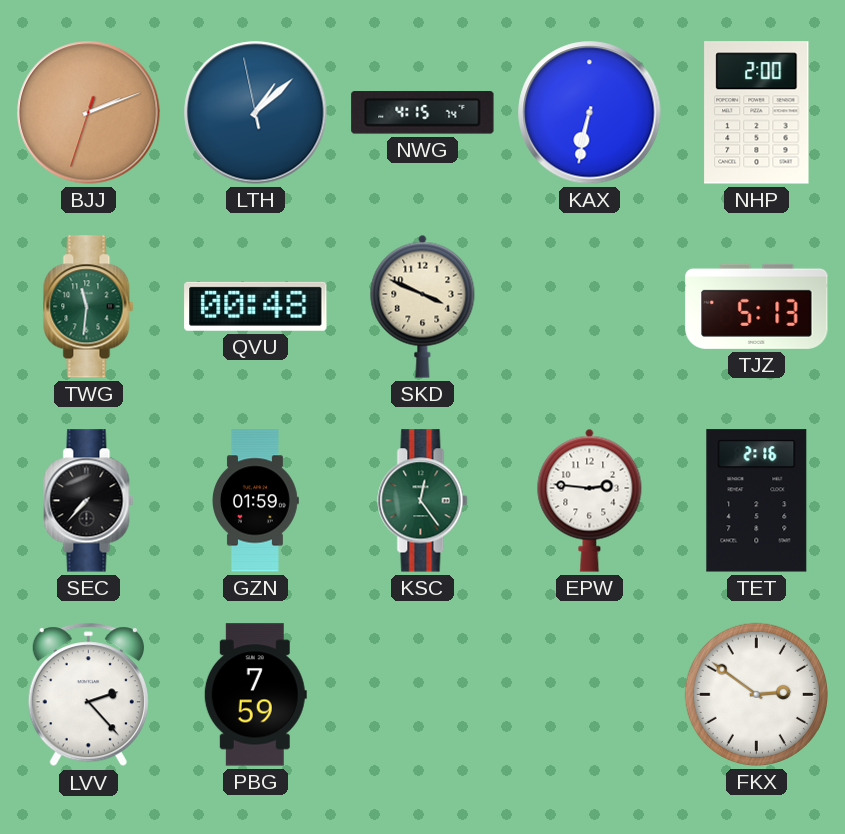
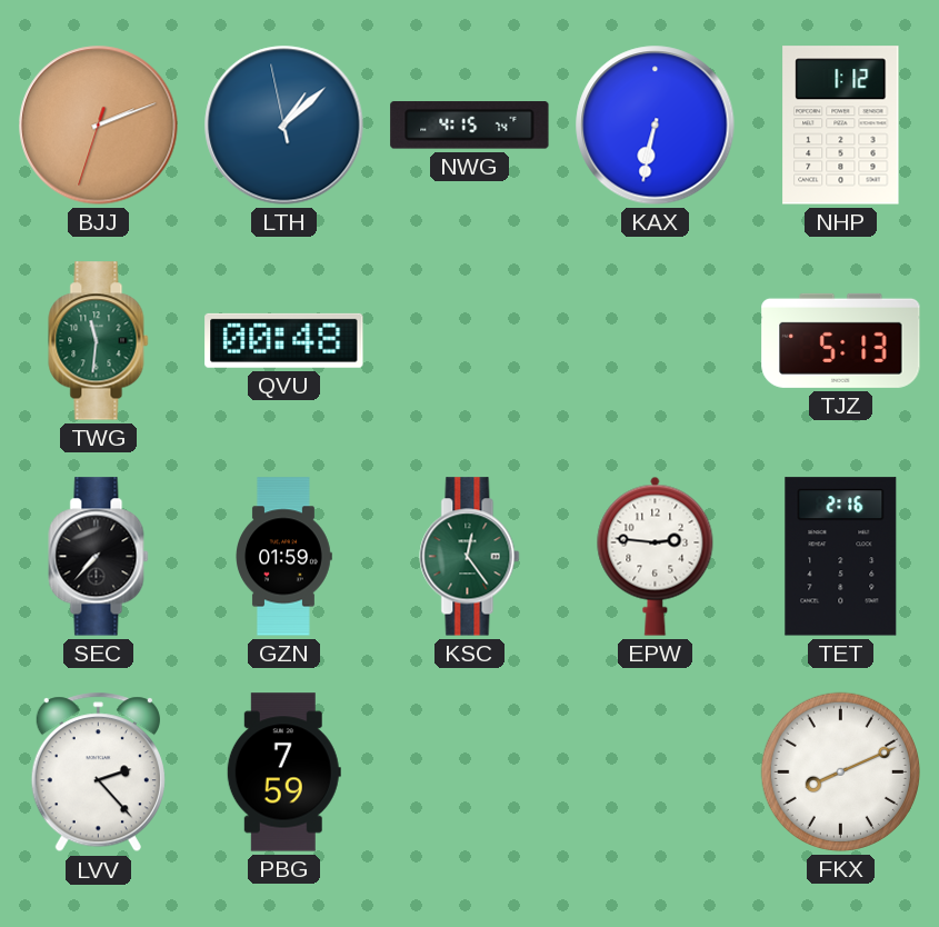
NHP: 2:00 -> 1:12 (841, 126)
SKD: 3:49 -> none (423, 306)
FKX: 2:51 -> 8:11 (840, 771)
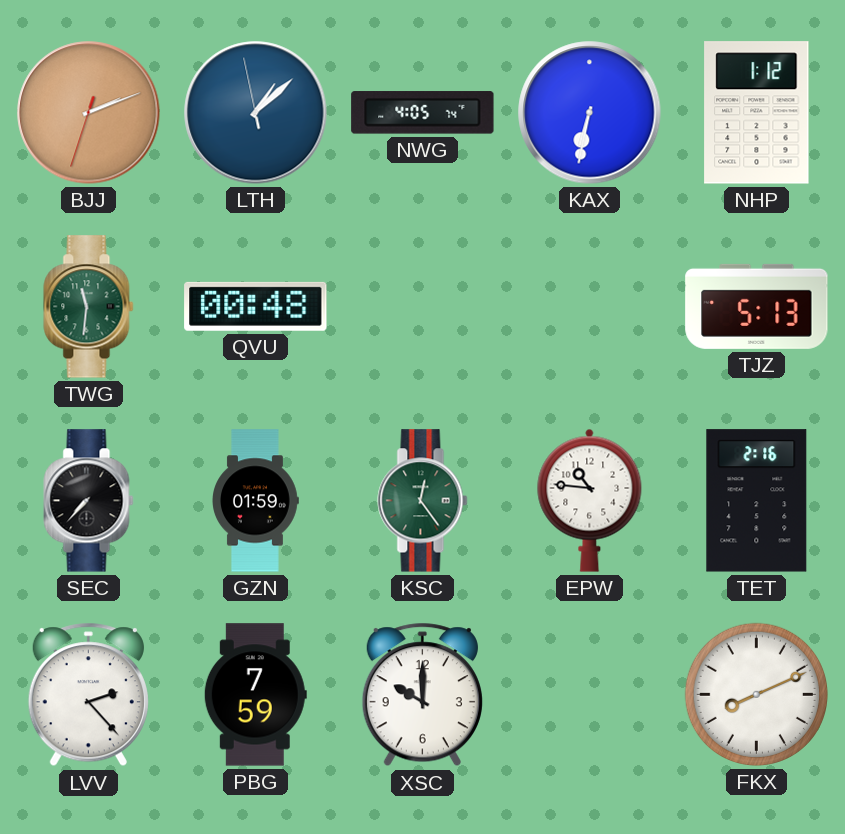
NWG: 4:15 -> 4:05 (423, 113)
EPW: 2:46 -> 10:46 (590, 500)
XSC: none -> 10:00 (422, 695)
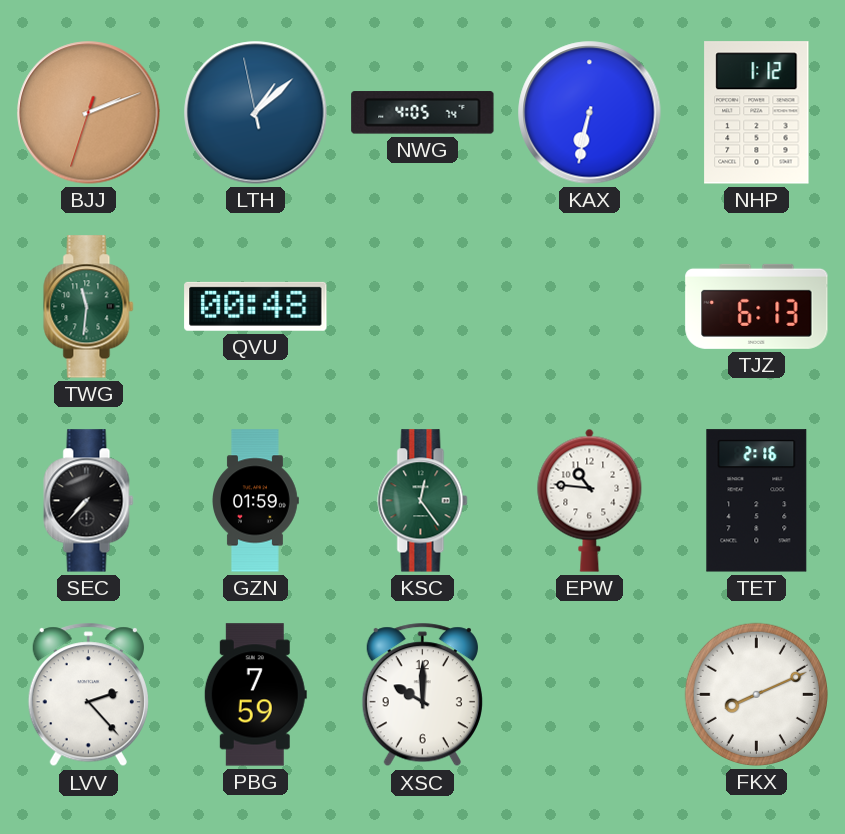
TJZ: 5:13 -> 6:13 (757, 306)
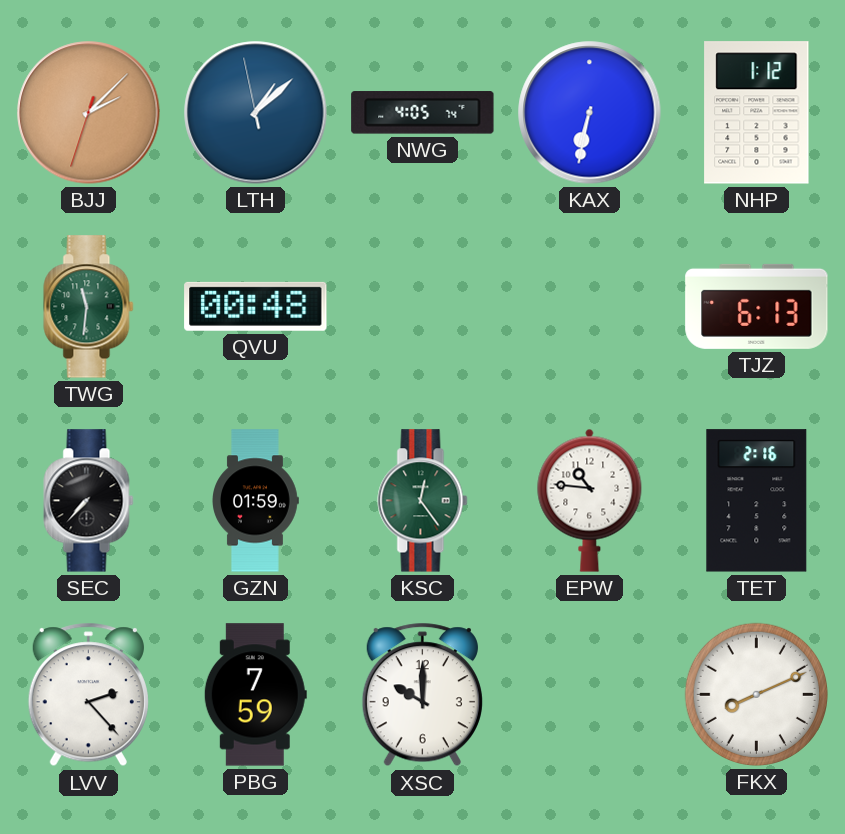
BJJ: 2:11 -> 2:07 (89, 113)
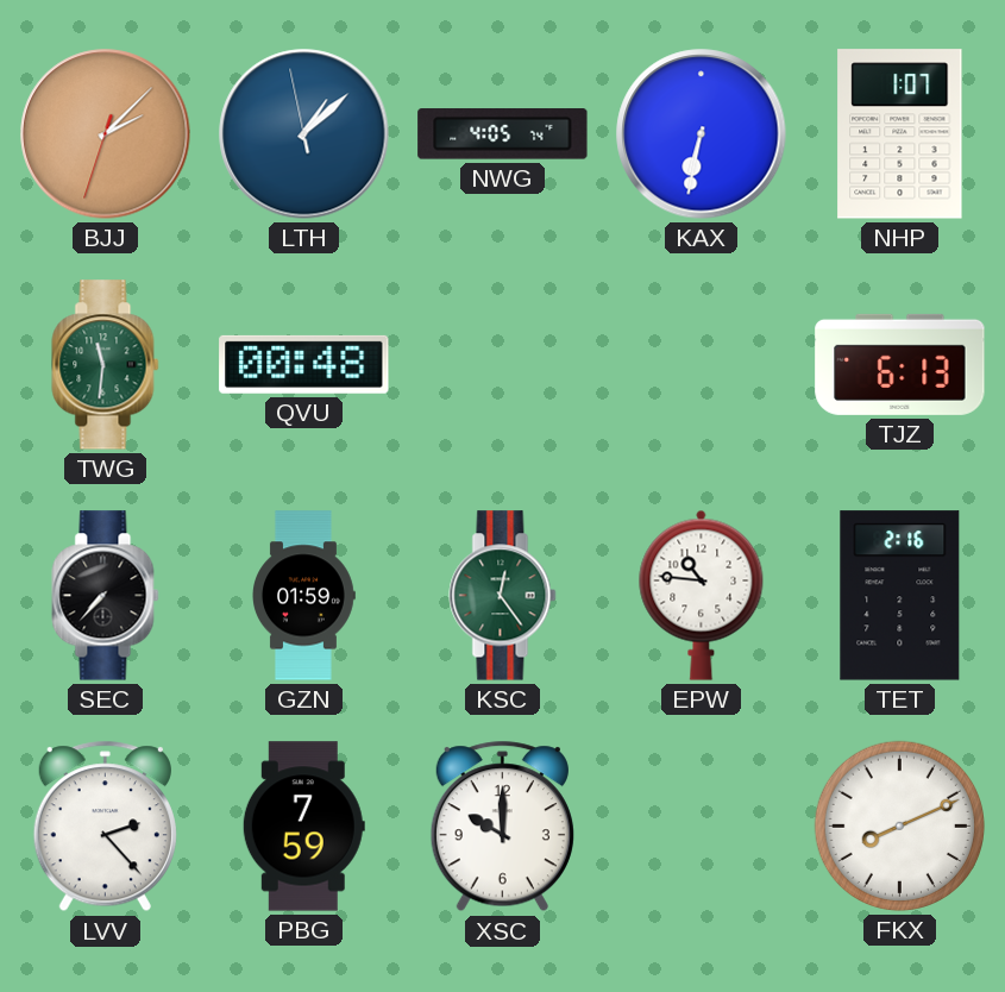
NHP: 1:12 -> 1:07 (900, 134)
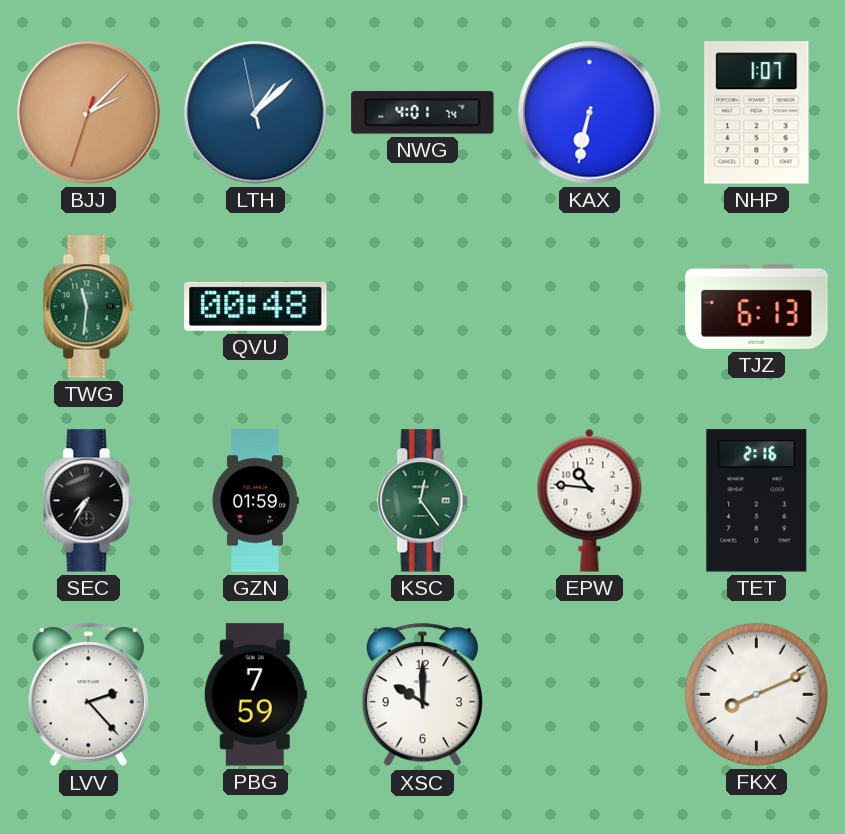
NWG: 4:05 -> 4:01 (423, 113)
SEC: 7:37 -> 7:35 (89, 501)
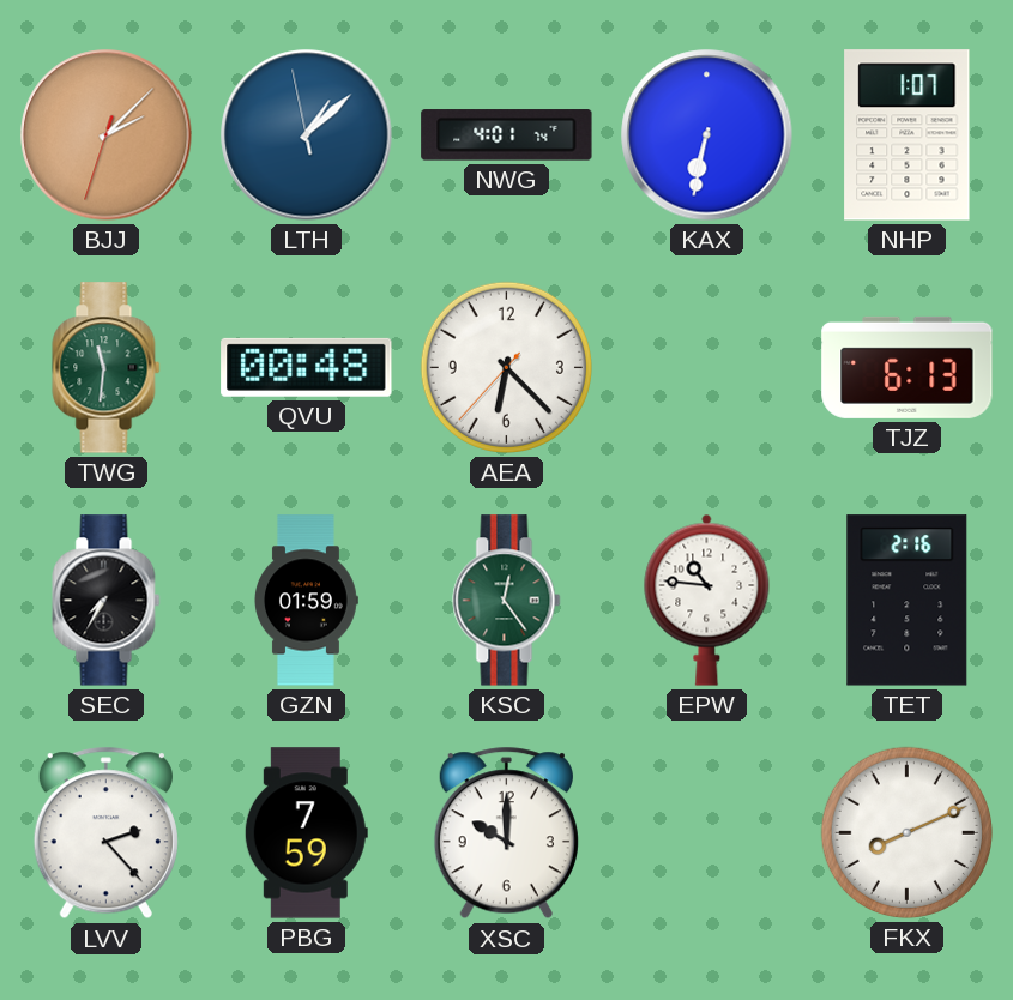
AEA: none -> 6:22 (506, 367)
